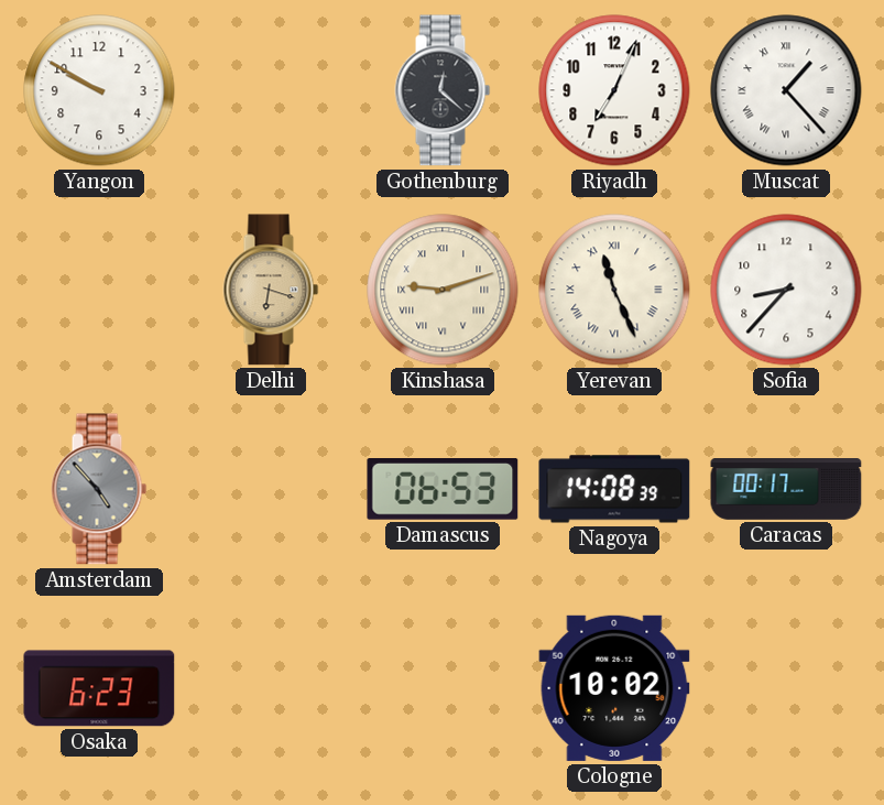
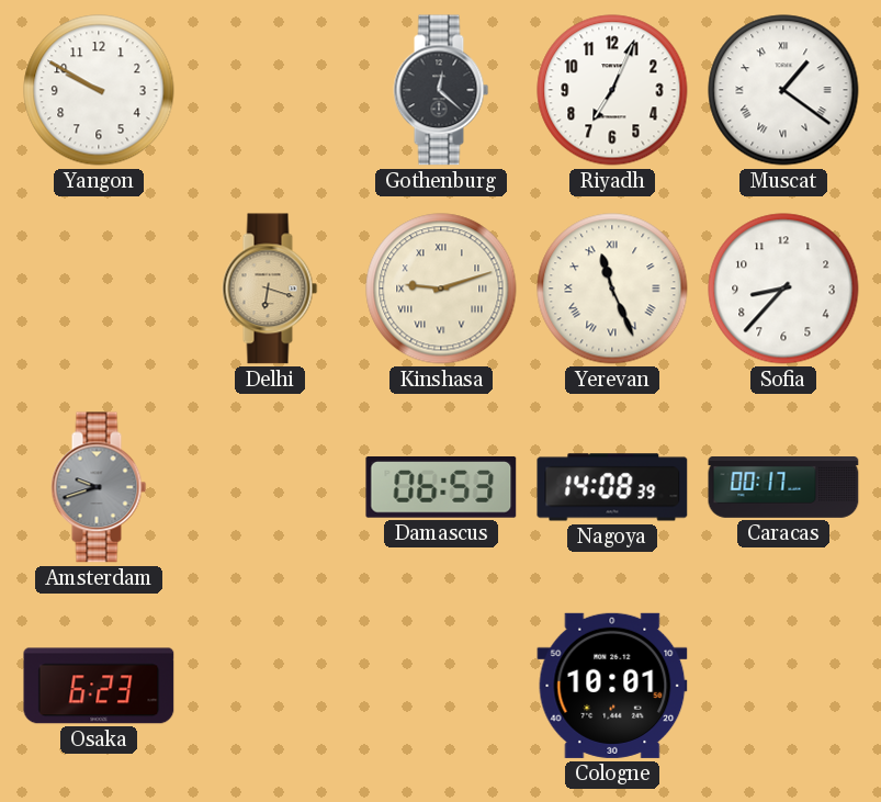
Muscat: 1:23 -> 1:21 (783, 90)
Amsterdam: 4:53 -> 9:42 (99, 487)
Cologne: 10:02 -> 10:01 (612, 686)
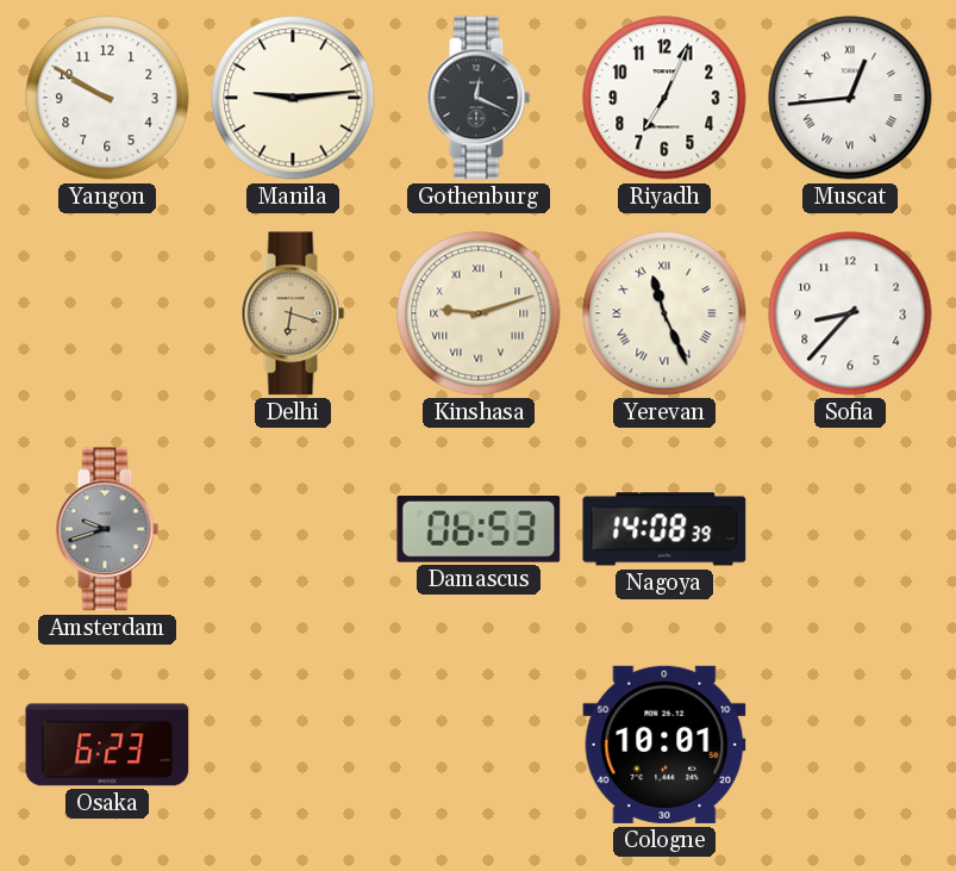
Manila: none -> 9:14 (293, 98)
Gothenburg: 12:22 -> 12:19 (479, 98)
Muscat: 1:21 -> 12:44 (850, 98)
Caracas: 00:17 -> none (783, 488)
